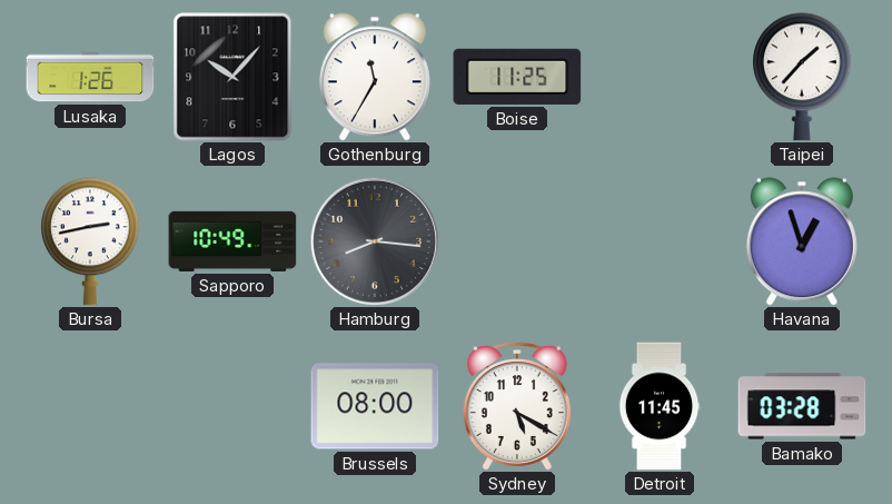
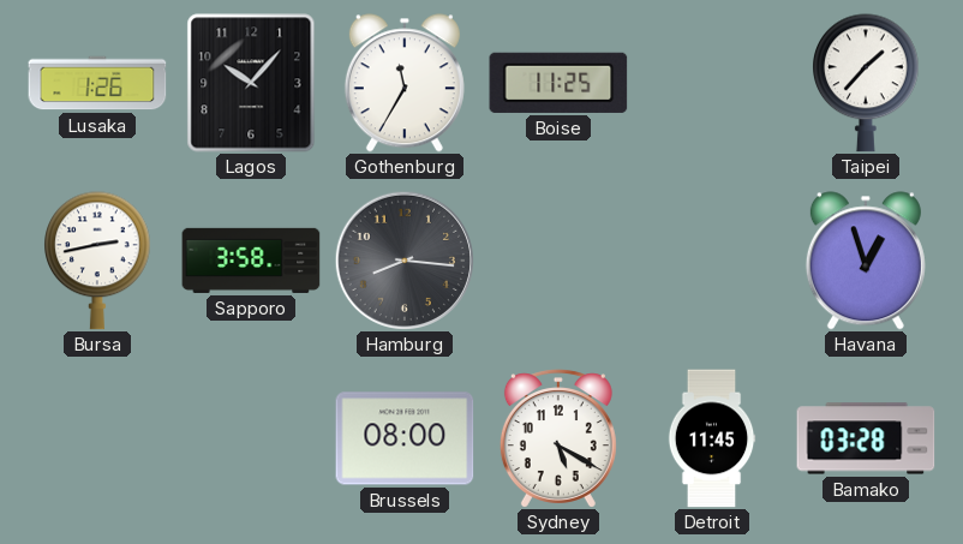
Sapporo: 10:49 -> 3:58 (251, 261)
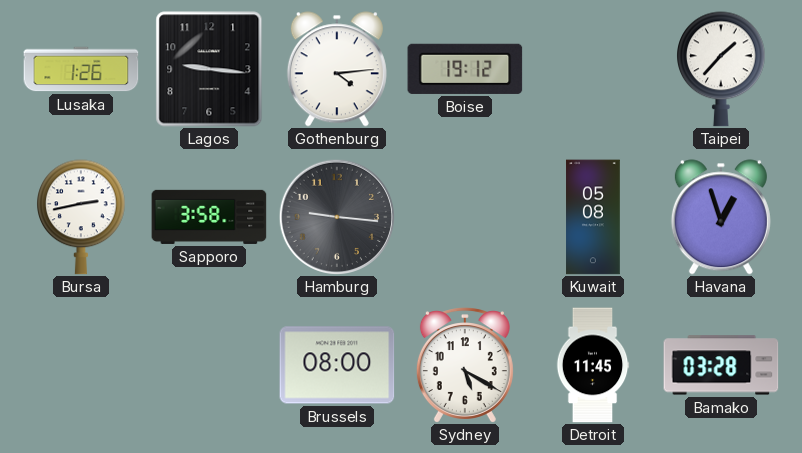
Lagos: 10:07 -> 9:16 (209, 69)
Gothenburg: 11:35 -> 4:14 (337, 69)
Boise: 11:25 -> 19:12 (465, 69)
Hamburg: 8:16 -> 9:16 (336, 216)
Kuwait: none -> 05:08 (593, 217)
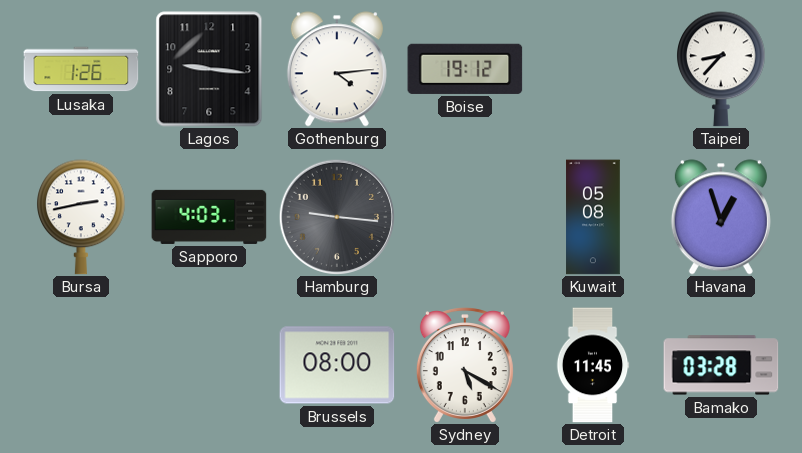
Taipei: 1:37 -> 8:37 (722, 69)
Sapporo: 3:58 -> 4:03 (209, 217)
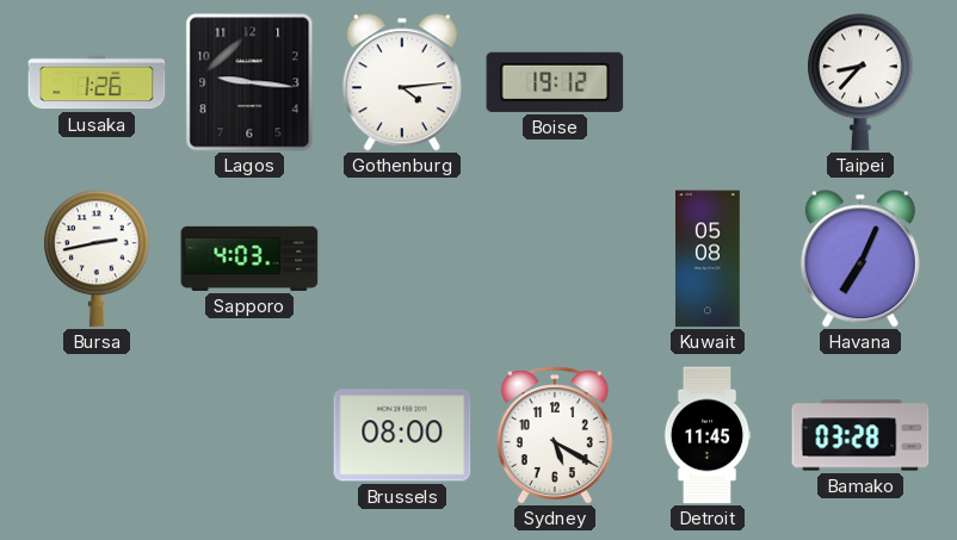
Hamburg: 9:16 -> none (336, 216)
Havana: 12:57 -> 7:04 (860, 259)
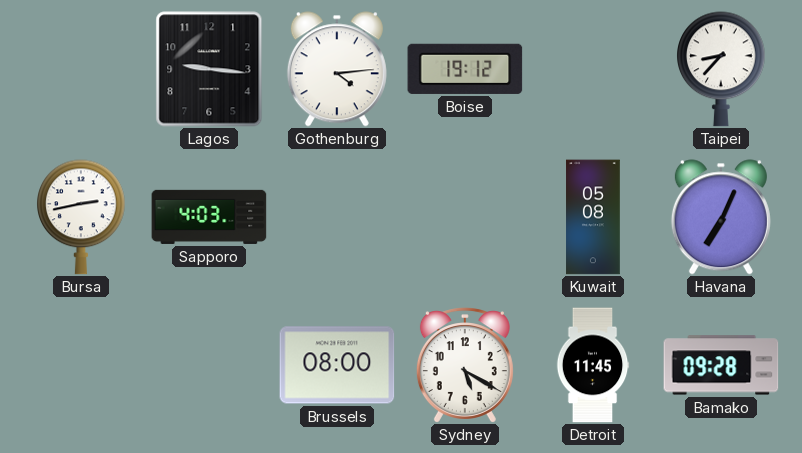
Lusaka: 1:26 -> none (97, 82)
Bamako: 03:28 -> 09:28 (721, 365)
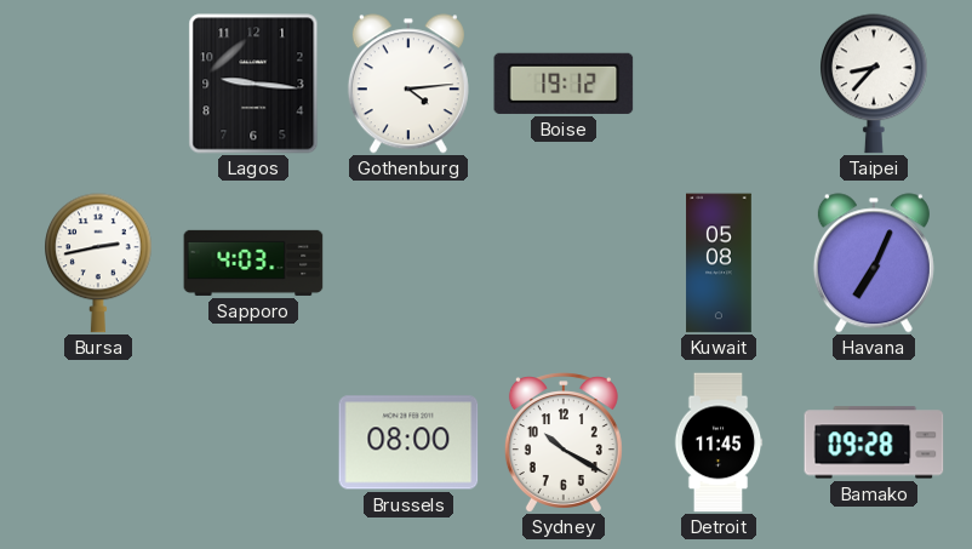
Sydney: 5:20 -> 10:20 (564, 442)
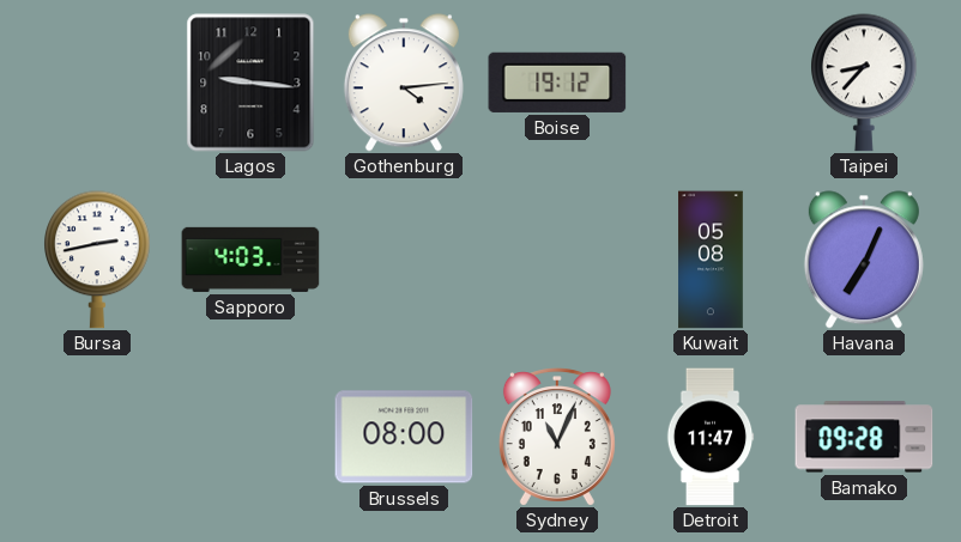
Sydney: 10:20 -> 11:04 (557, 437)
Detroit: 11:45 -> 11:47 (711, 437)
